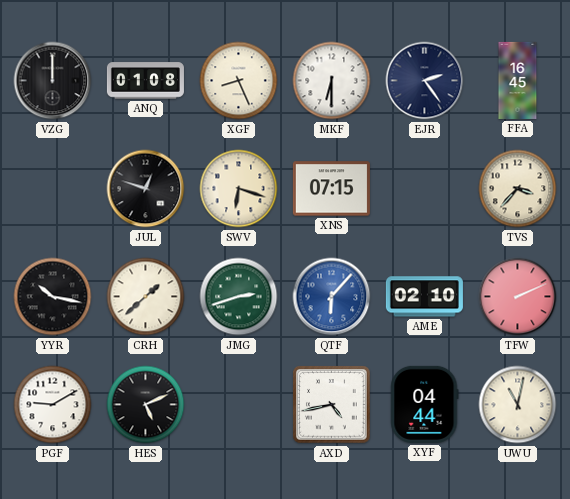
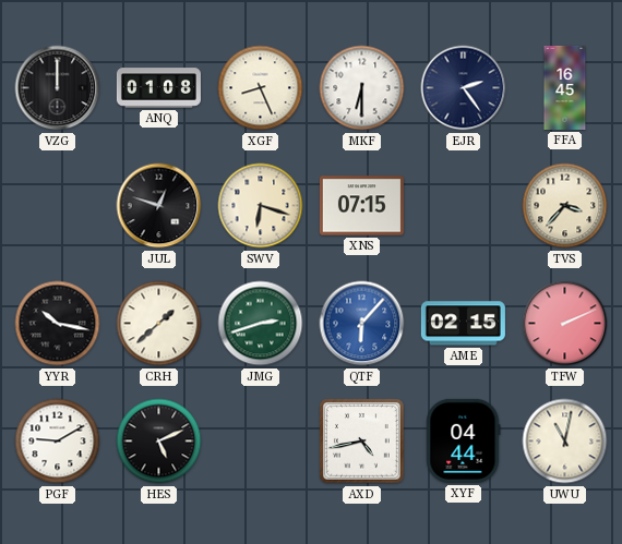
AME: 02:10 -> 02:15 (463, 324)
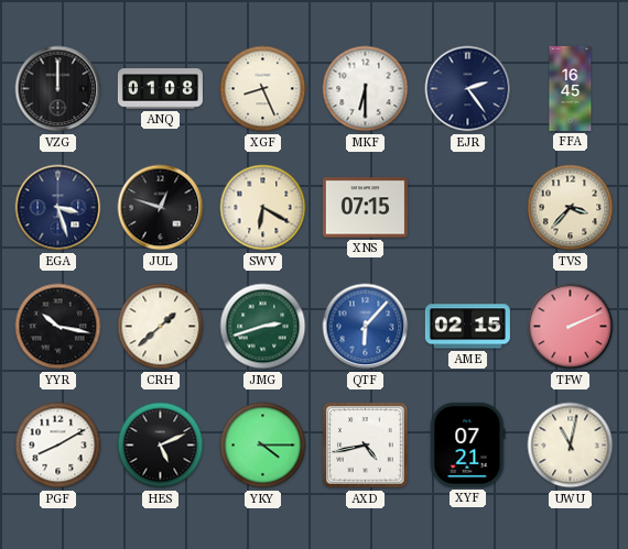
EGA: none -> 3:27 (58, 208)
SWV: 6:18 -> 6:20 (263, 208)
PGF: 9:10 -> 8:10 (58, 446)
YKY: none -> 4:15 (263, 446)
XYF: 04:44 -> 07:21 (468, 444)
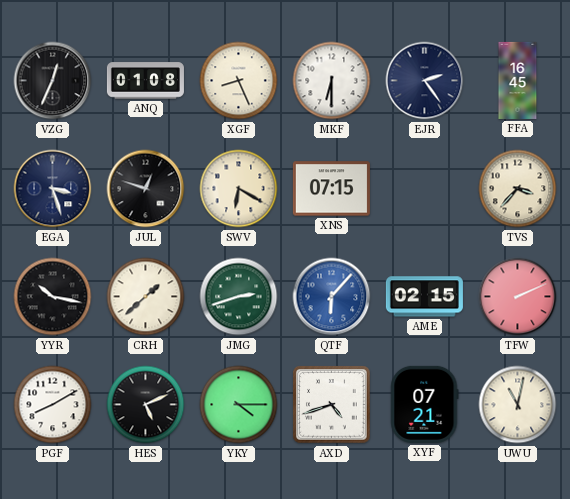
VZG: 12:00 -> 12:34 (53, 81)
AXD: 4:43 -> 4:42 (332, 405)
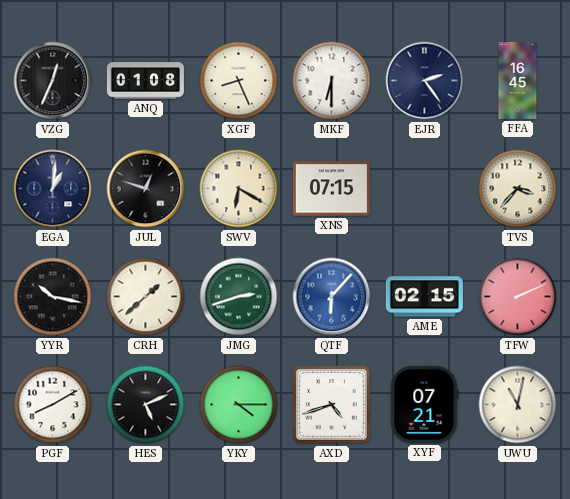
EGA: 3:27 -> 1:01 (53, 189)
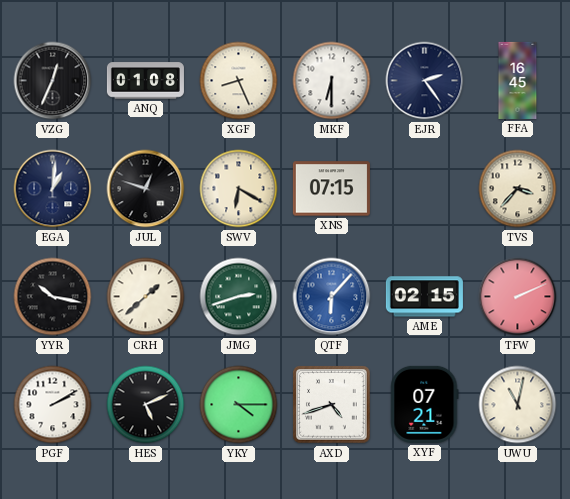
PGF: 8:10 -> 2:10 (53, 405)
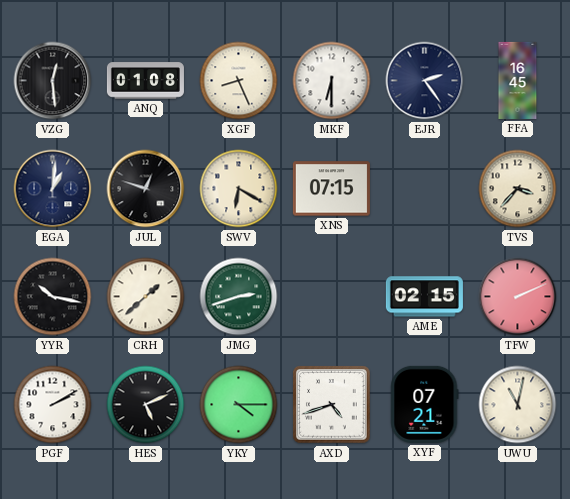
VZG: 12:34 -> 12:29 (53, 81)
QTF: 6:07 -> none (332, 297)
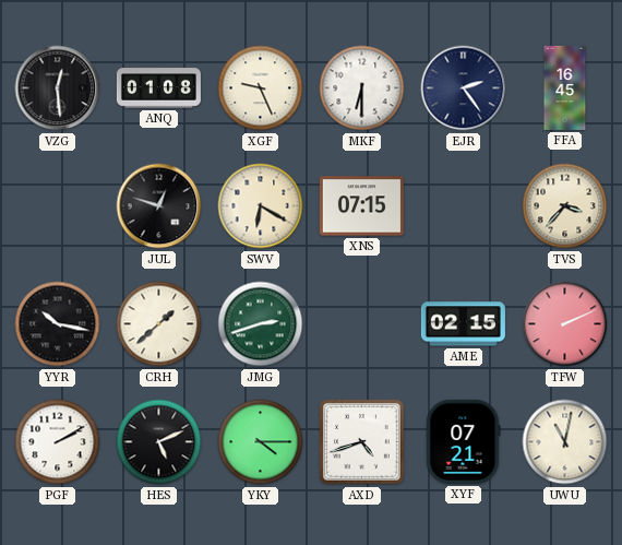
XGF: 8:26 -> 9:26 (261, 88)
EGA: 1:01 -> none (53, 189)
